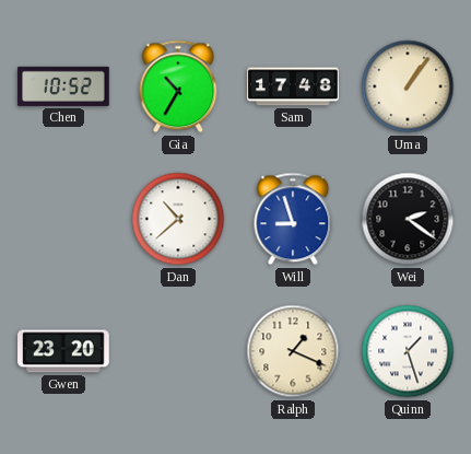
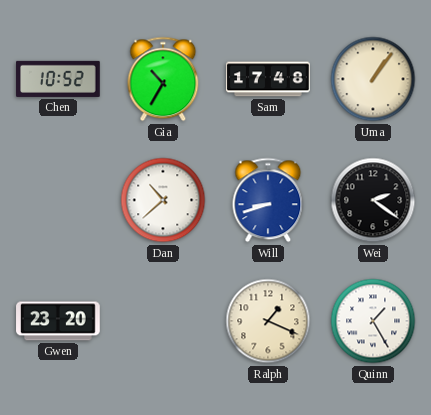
Will: 8:57 -> 8:42 (268, 200)
Quinn: 1:27 -> 1:25 (373, 321)
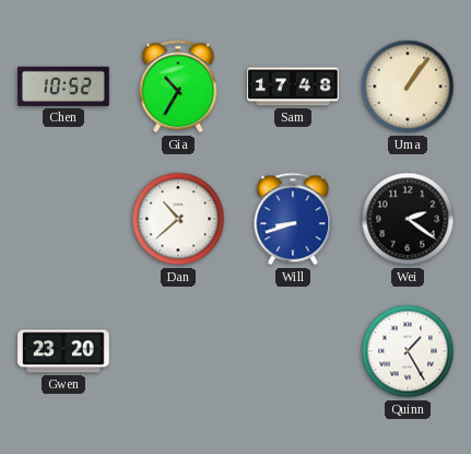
Ralph: 1:19 -> none (268, 321)
